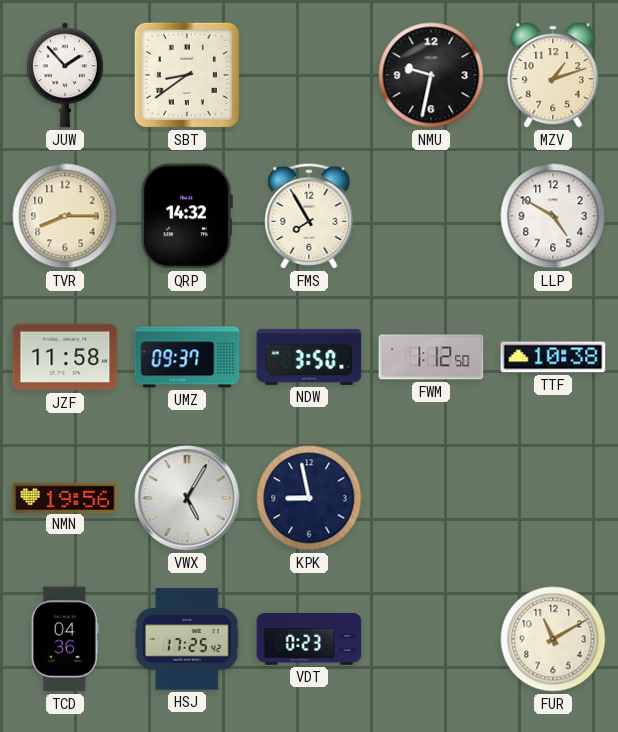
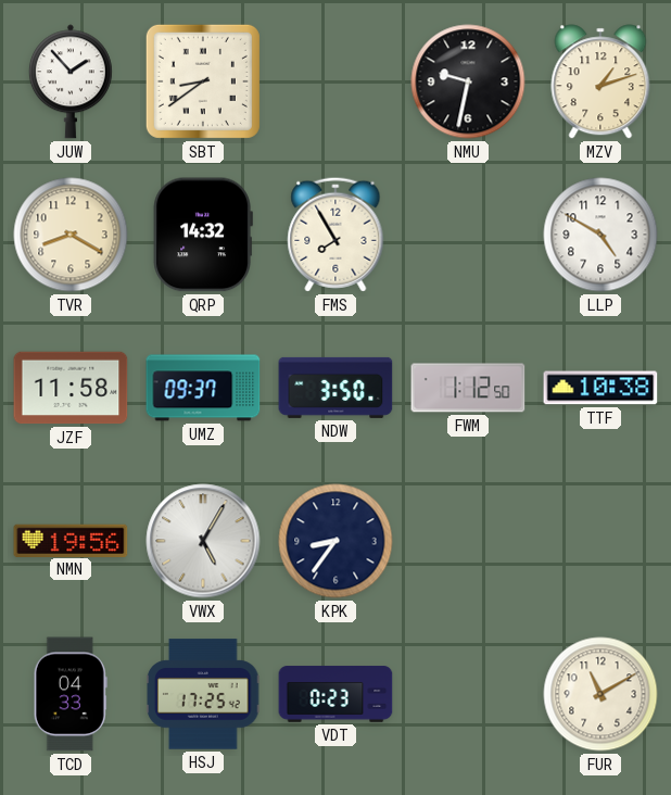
TVR: 8:15 -> 8:20 (71, 235)
KPK: 8:58 -> 8:36 (335, 541)
TCD: 04:36 -> 04:33 (71, 694)
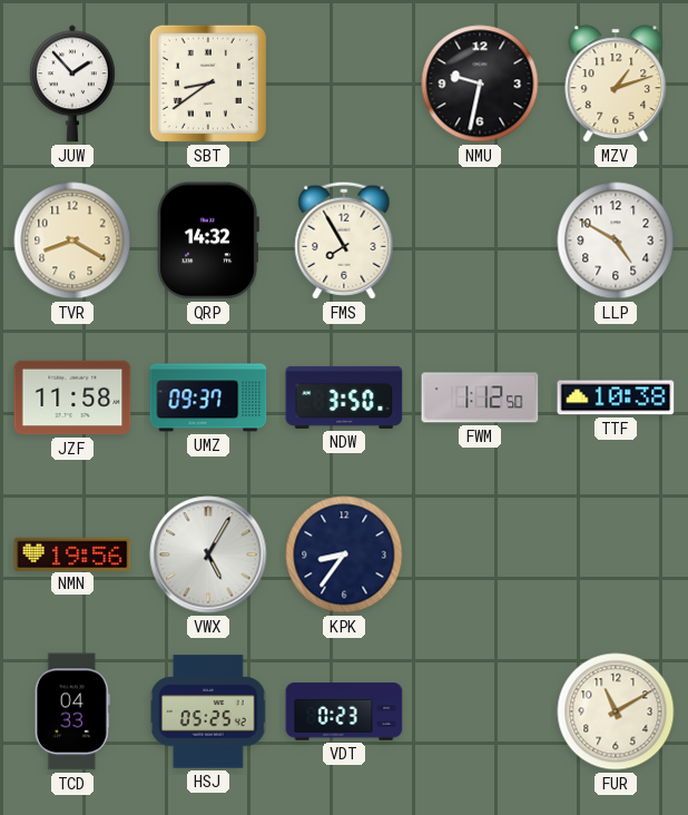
HSJ: 17:25 -> 05:25 (208, 711)
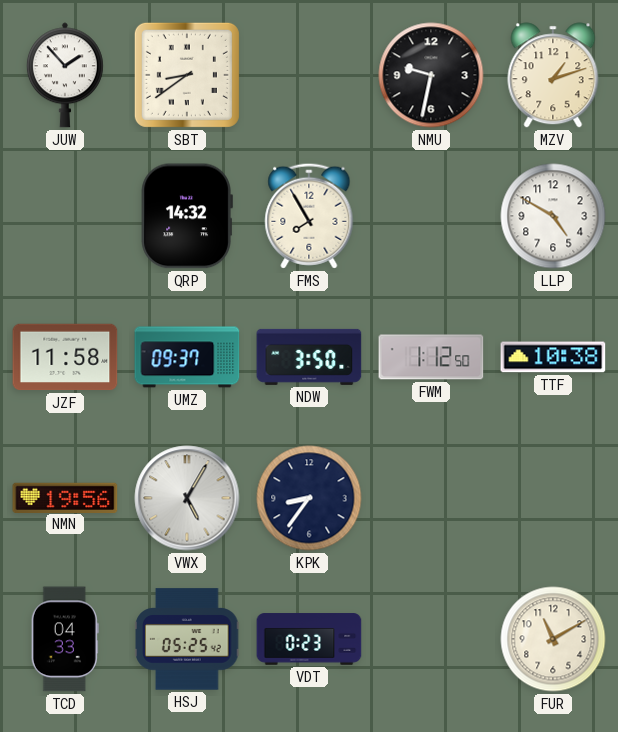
TVR: 8:20 -> none (72, 240)
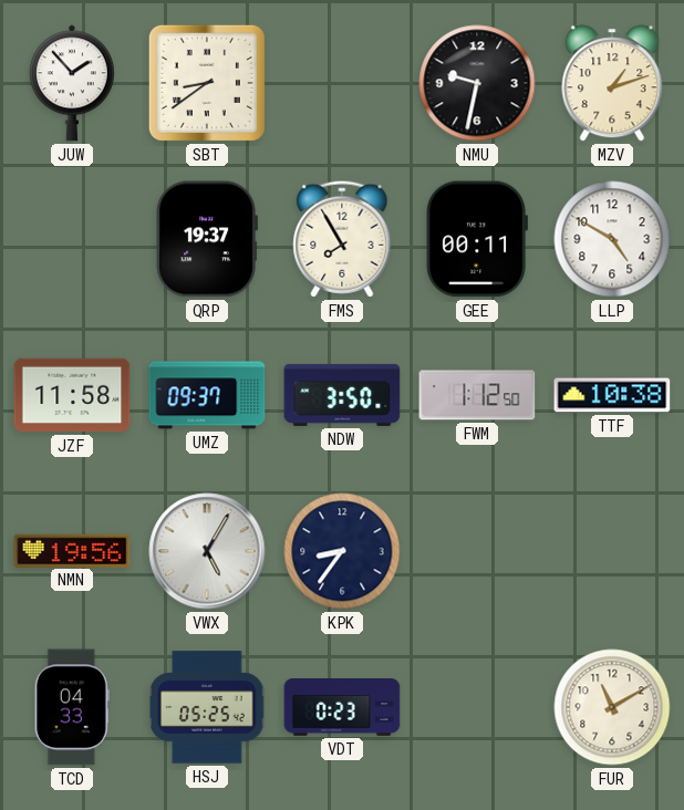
QRP: 14:32 -> 19:37 (207, 239)
GEE: none -> 00:11 (477, 239)
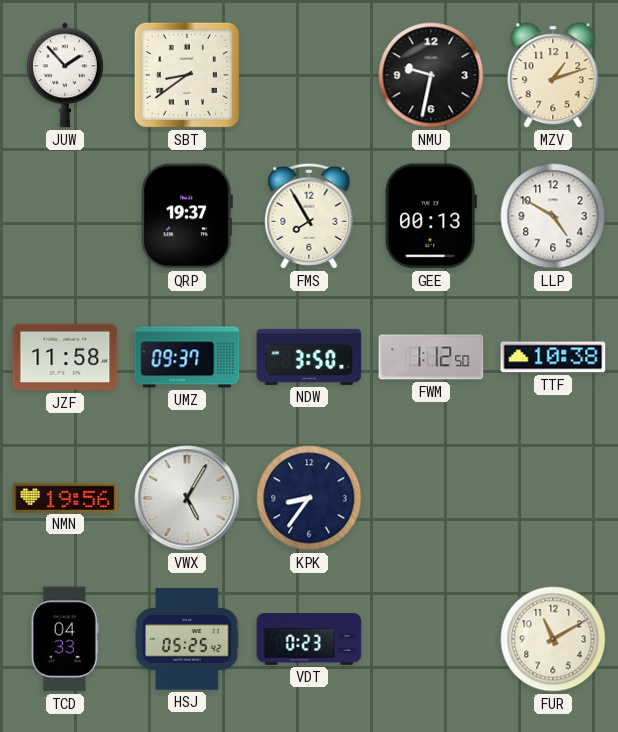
GEE: 00:11 -> 00:13 (431, 216)
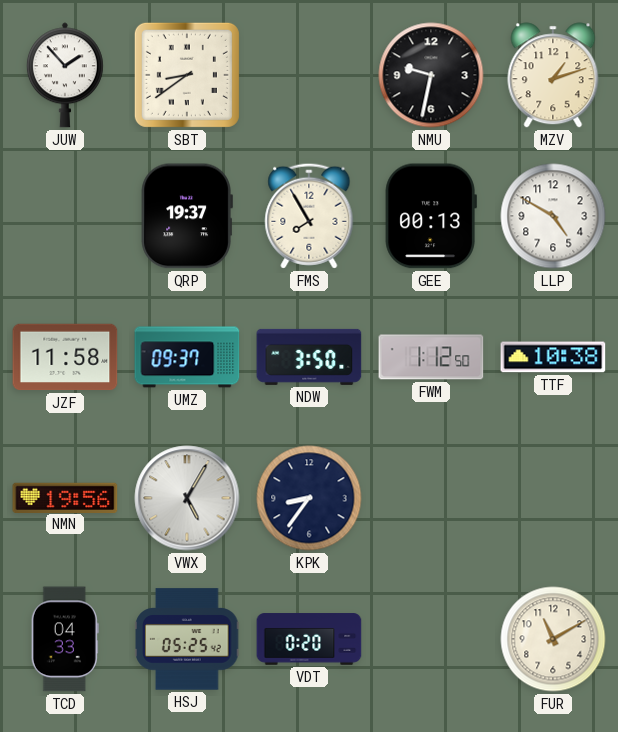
VDT: 0:23 -> 0:20 (309, 639)
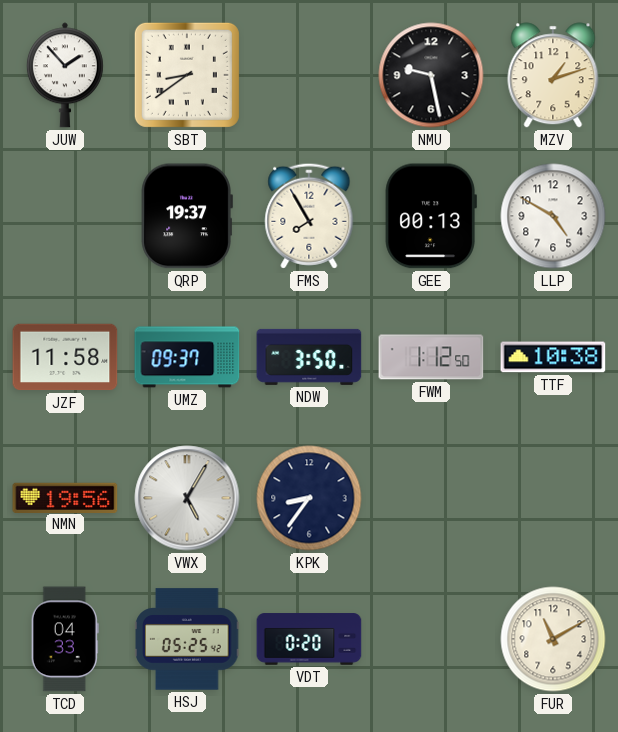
NMU: 9:32 -> 9:28 (431, 75)
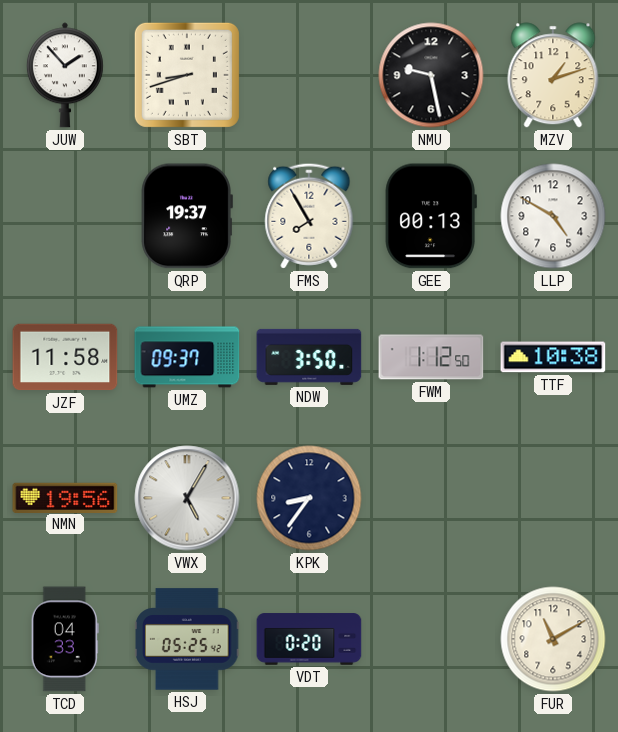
SBT: 8:39 -> 8:42 (187, 75)
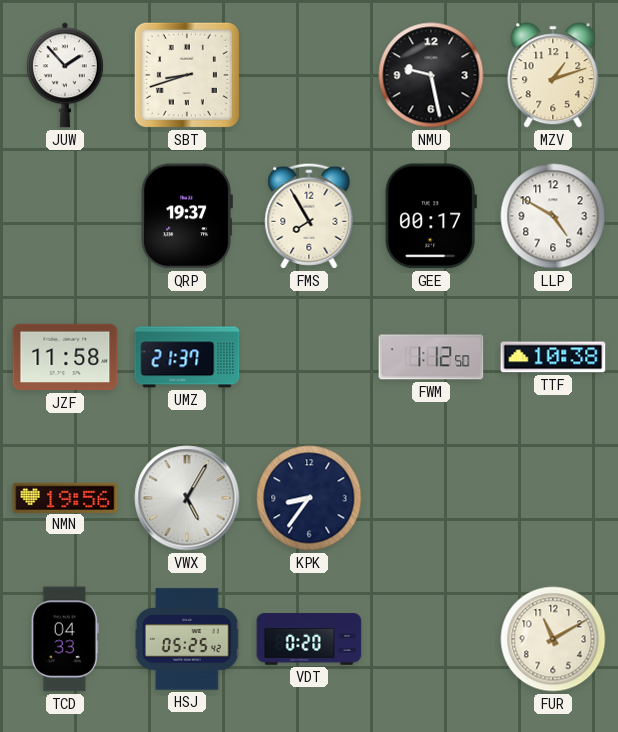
GEE: 00:13 -> 00:17 (431, 216)
UMZ: 09:37 -> 21:37 (187, 357)
NDW: 3:50 -> none (309, 357)
